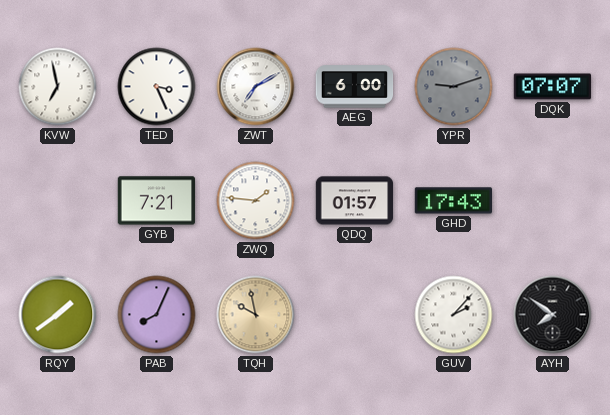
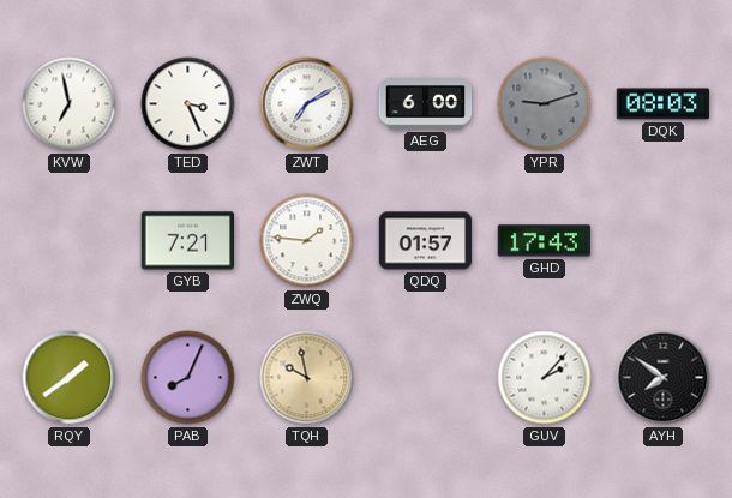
DQK: 07:07 -> 08:03 (664, 104)
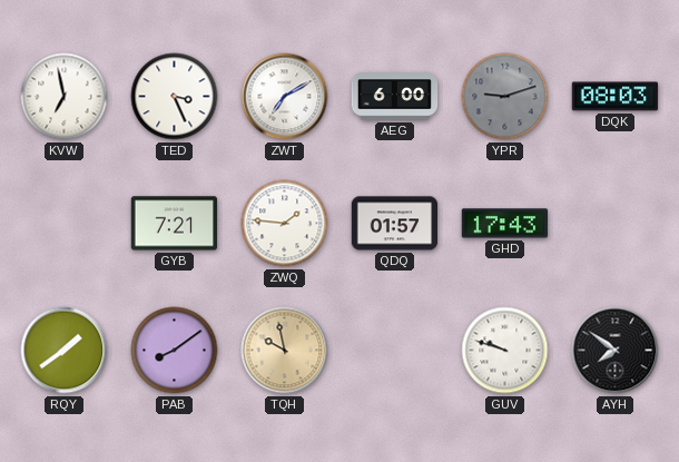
PAB: 8:04 -> 8:09 (175, 351)
GUV: 2:07 -> 9:48 (505, 351)
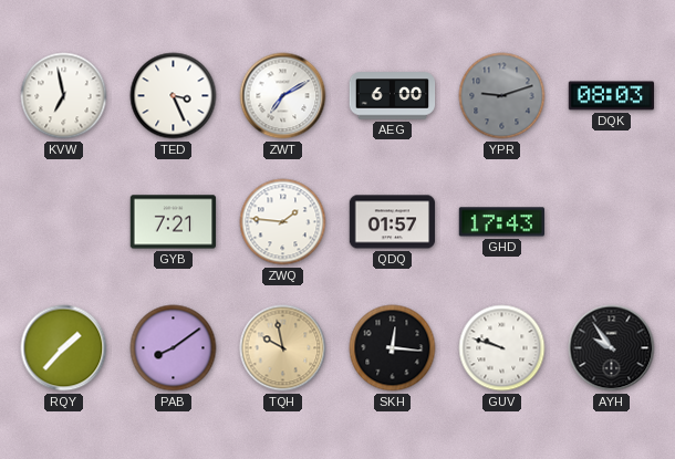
RQY: 1:39 -> 1:37 (64, 348)
SKH: none -> 12:16 (393, 348)
AYH: 7:51 -> 9:54 (612, 348)
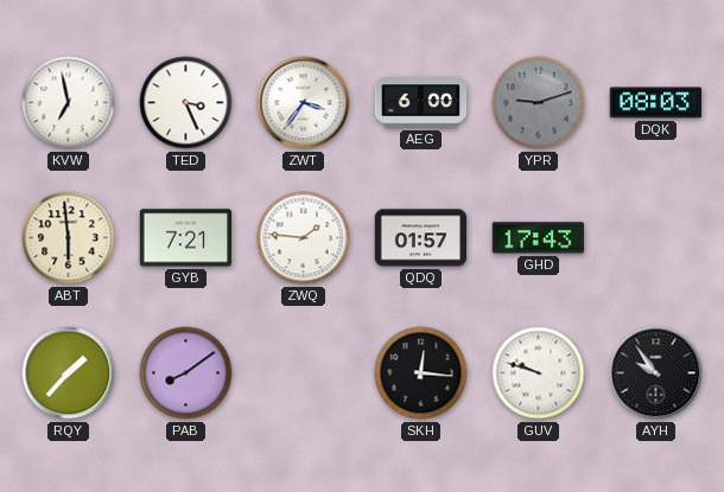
ZWT: 7:10 -> 3:36 (304, 103)
ABT: none -> 5:59 (69, 238)
TQH: 9:58 -> none (283, 348)
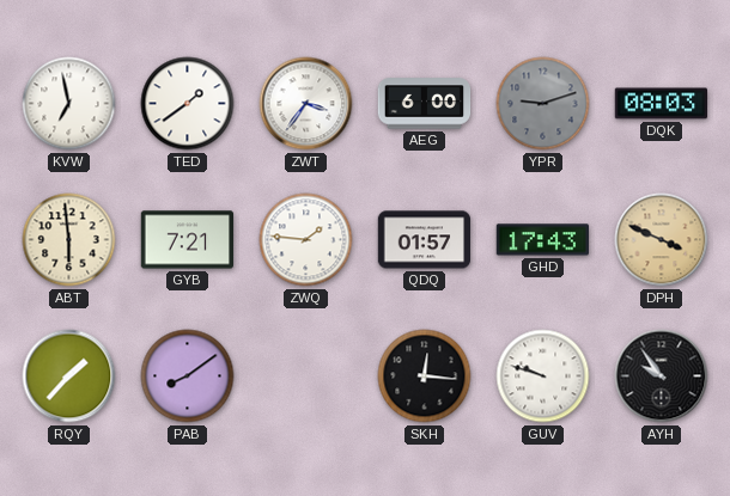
TED: 3:26 -> 1:39 (188, 104)
DPH: none -> 3:49 (662, 240)
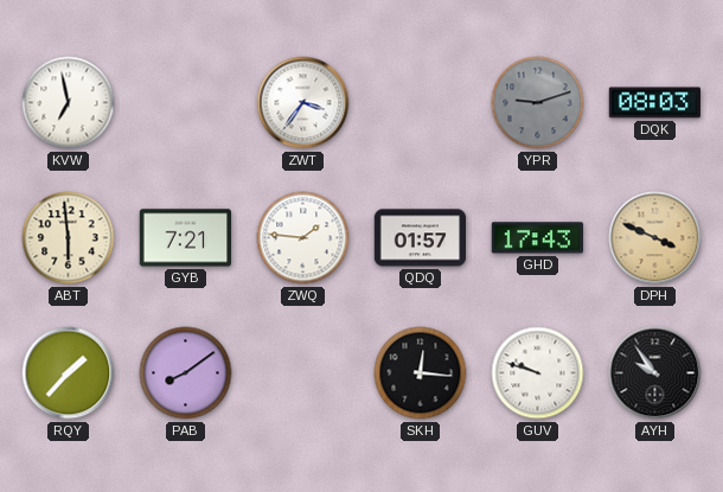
TED: 1:39 -> none (188, 104)
AEG: 6:00 -> none (425, 104)
